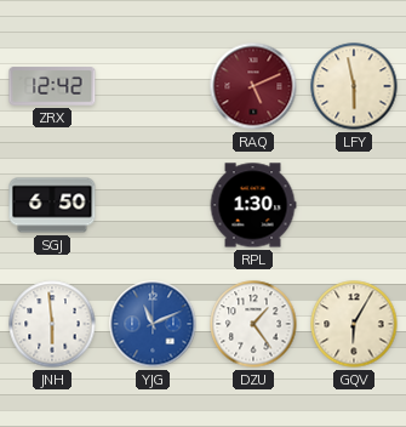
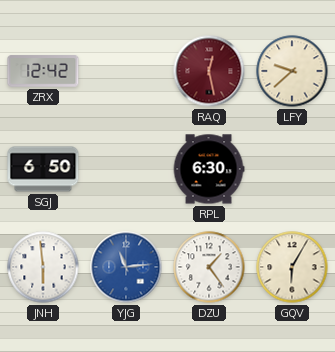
RAQ: 5:11 -> 12:28 (209, 71)
LFY: 5:58 -> 9:38 (292, 71)
RPL: 1:30 -> 6:30 (209, 169)
YJG: 11:11 -> 11:14 (126, 267)
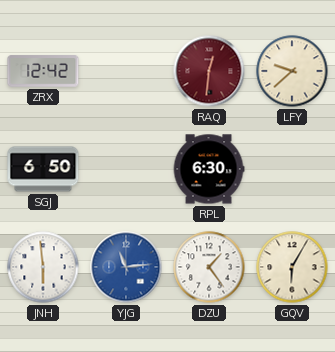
RAQ: 12:28 -> 12:31 (209, 71)
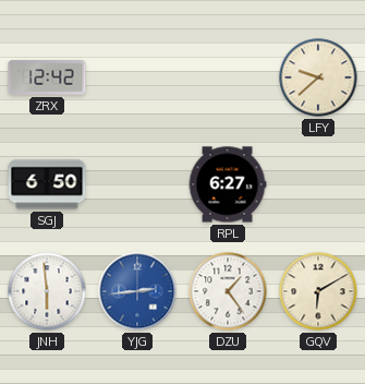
RAQ: 12:31 -> none (209, 71)
RPL: 6:30 -> 6:27 (228, 184)
YJG: 11:14 -> 2:44 (137, 291)
GQV: 6:05 -> 6:10 (318, 291)
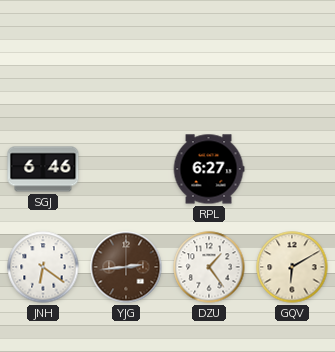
ZRX: 12:42 -> none (47, 77)
LFY: 9:38 -> none (318, 77)
SGJ: 6:50 -> 6:46 (43, 169)
JNH: 5:59 -> 6:21 (43, 267)
YJG dial: blue -> brown (126, 267)
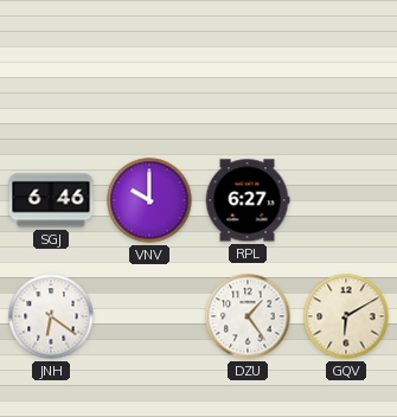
VNV: none -> 10:00 (149, 200)
YJG: 2:44 -> none (126, 267)
